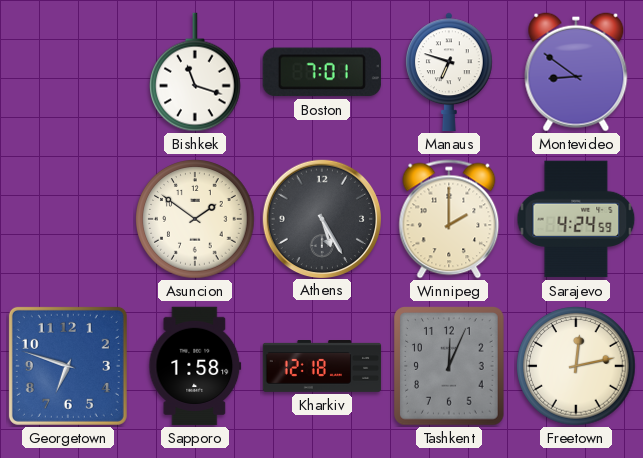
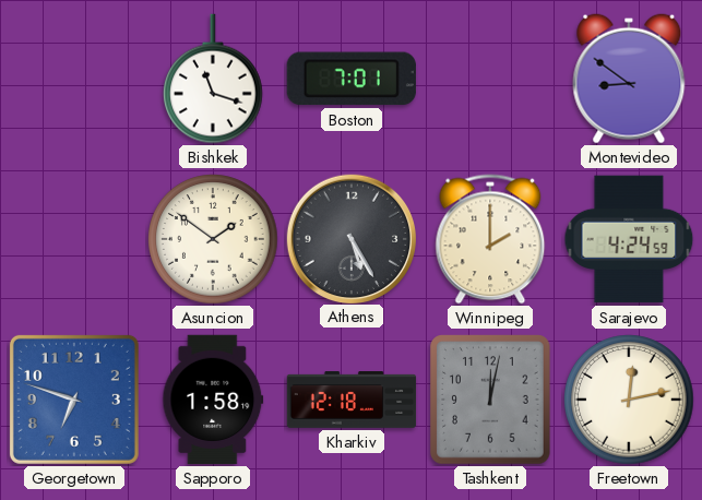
Manaus: 6:48 -> none (450, 72)
Tashkent: 12:04 -> 12:02 (490, 400)
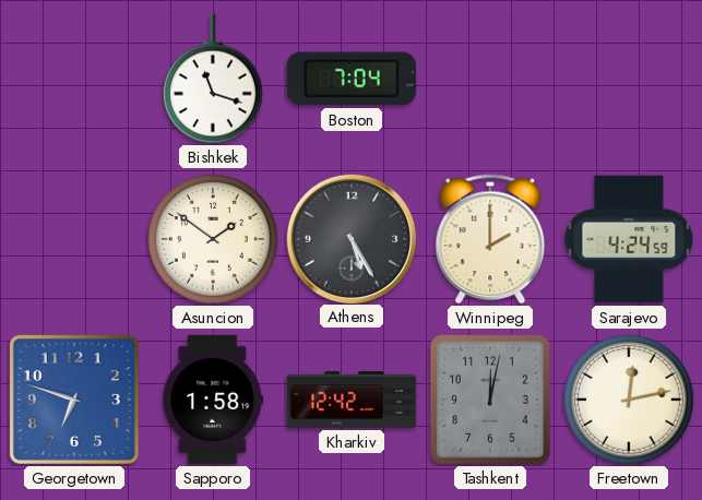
Boston: 7:01 -> 7:04 (352, 79)
Montevideo: 8:51 -> none (629, 79)
Kharkiv: 12:18 -> 12:42 (352, 401)
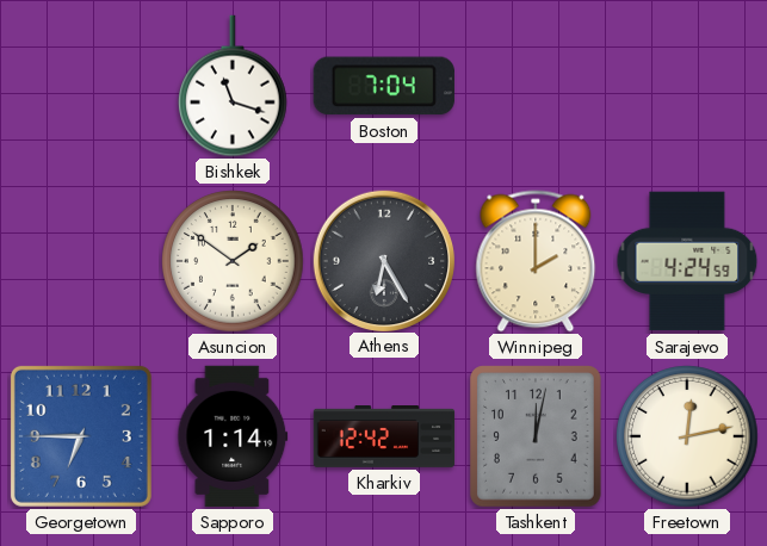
Athens: 5:25 -> 6:25 (383, 260)
Georgetown: 6:48 -> 6:45 (81, 436)
Sapporo: 1:58 -> 1:14 (233, 436)
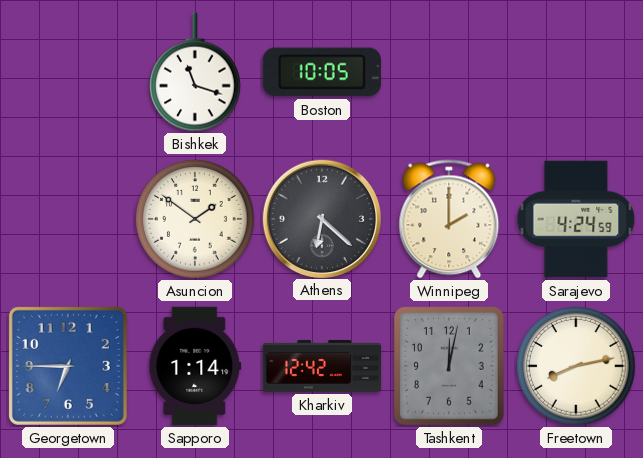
Boston: 7:04 -> 10:05 (322, 72)
Athens: 6:25 -> 6:22 (321, 218)
Freetown: 12:13 -> 8:13 (576, 366)
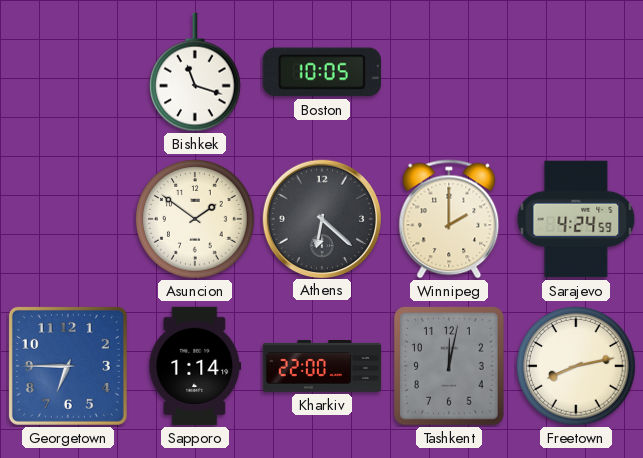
Kharkiv: 12:42 -> 22:00 (322, 367)
